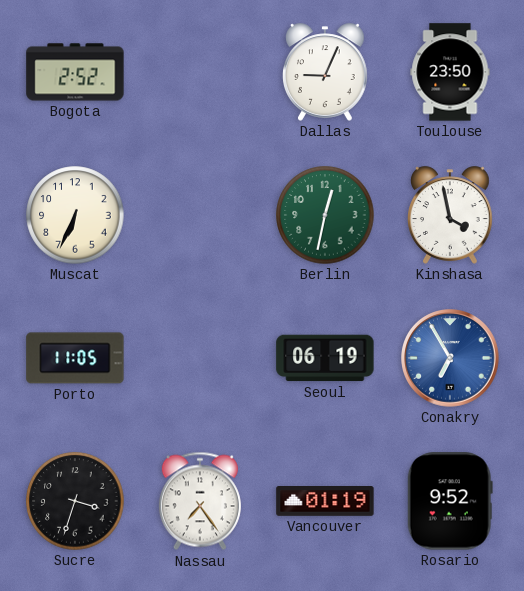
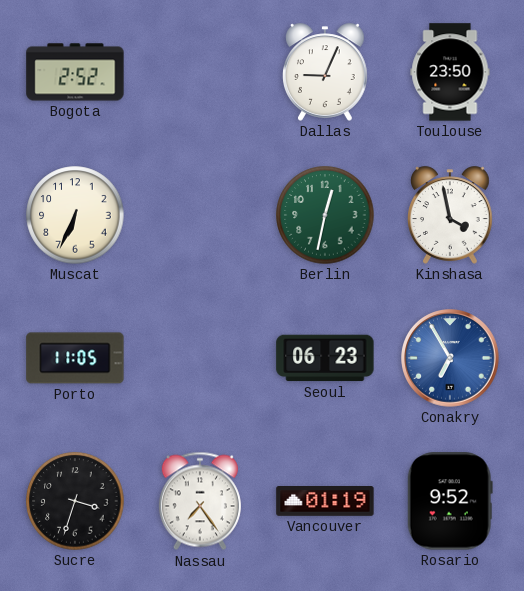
Seoul: 06:19 -> 06:23 (325, 358)
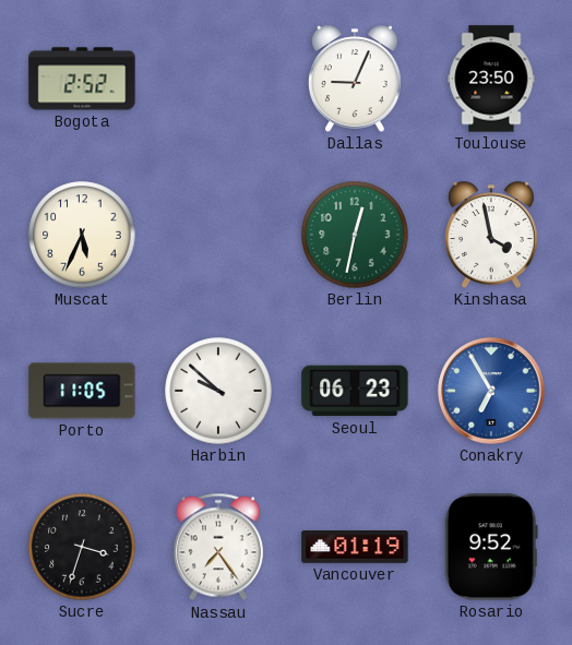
Muscat: 6:34 -> 5:34 (82, 235)
Harbin: none -> 9:52 (218, 391)
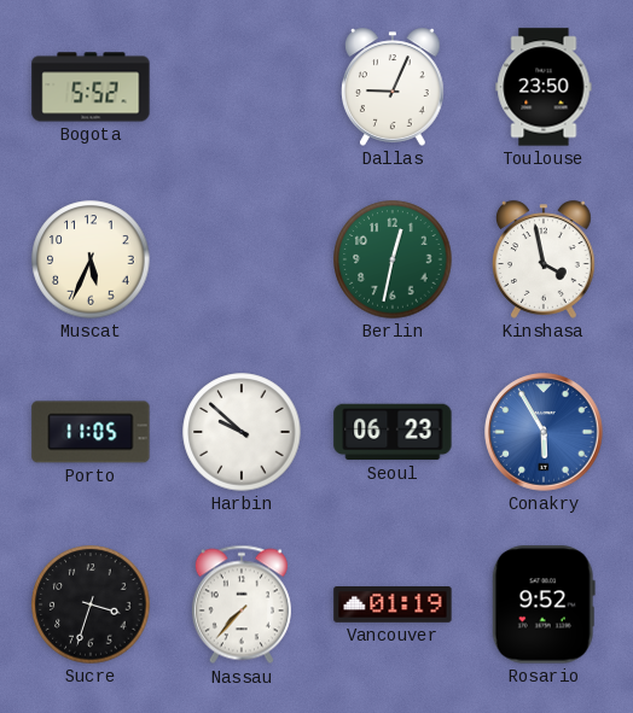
Bogota: 2:52 -> 5:52 (91, 87)
Conakry: 6:55 -> 5:55 (544, 432)
Nassau: 7:24 -> 7:37 (242, 604)
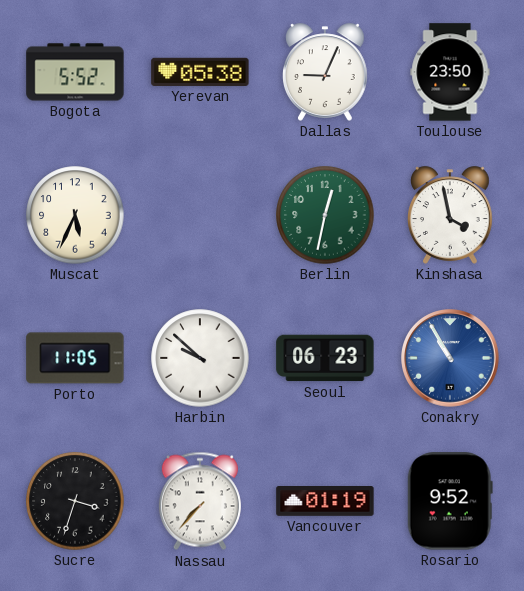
Yerevan: none -> 05:38 (200, 72)
Conakry: 5:55 -> 10:55 (450, 358)
